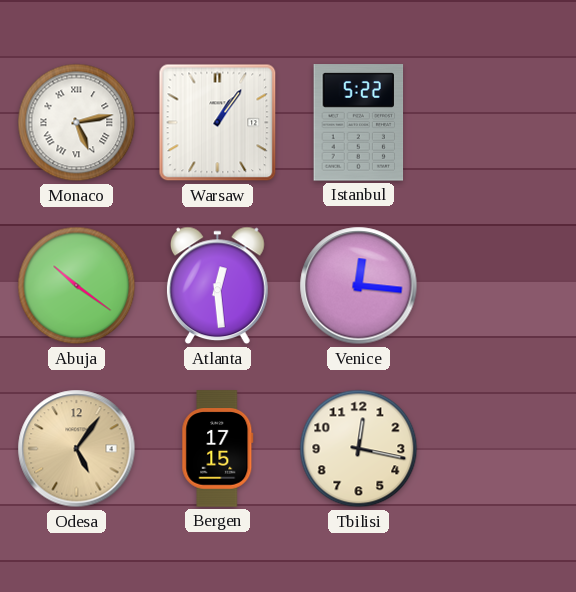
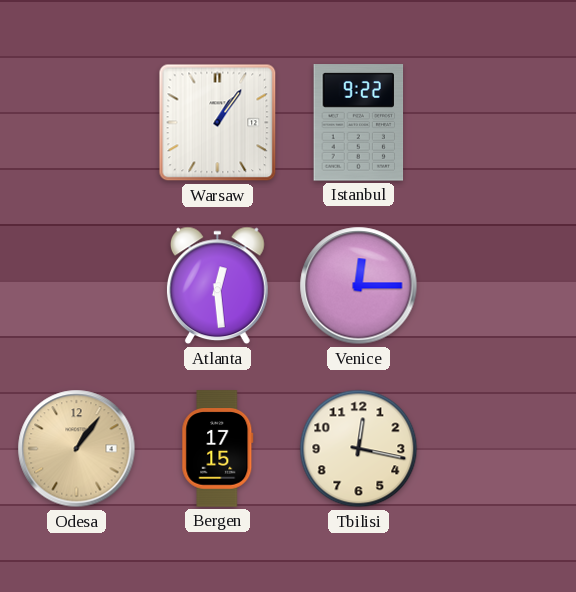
Monaco: 5:13 -> none (77, 123)
Istanbul: 5:22 -> 9:22 (359, 123)
Abuja: 10:21 -> none (77, 286)
Venice: 12:16 -> 12:15 (359, 286)
Odesa: 5:06 -> 1:06 (77, 449)
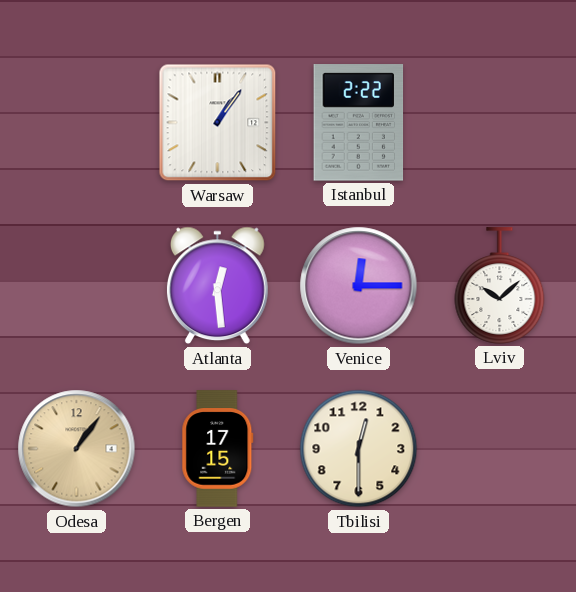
Istanbul: 9:22 -> 2:22 (359, 123)
Lviv: none -> 10:08 (500, 286)
Tbilisi: 12:17 -> 12:30 (359, 449)
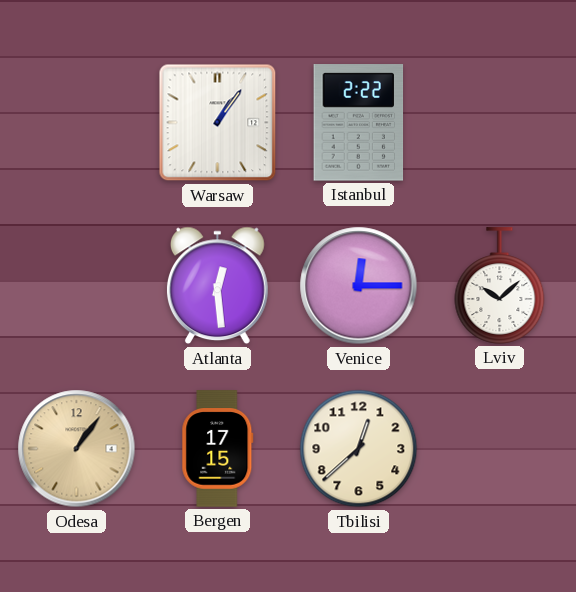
Tbilisi: 12:30 -> 12:38 (359, 449)
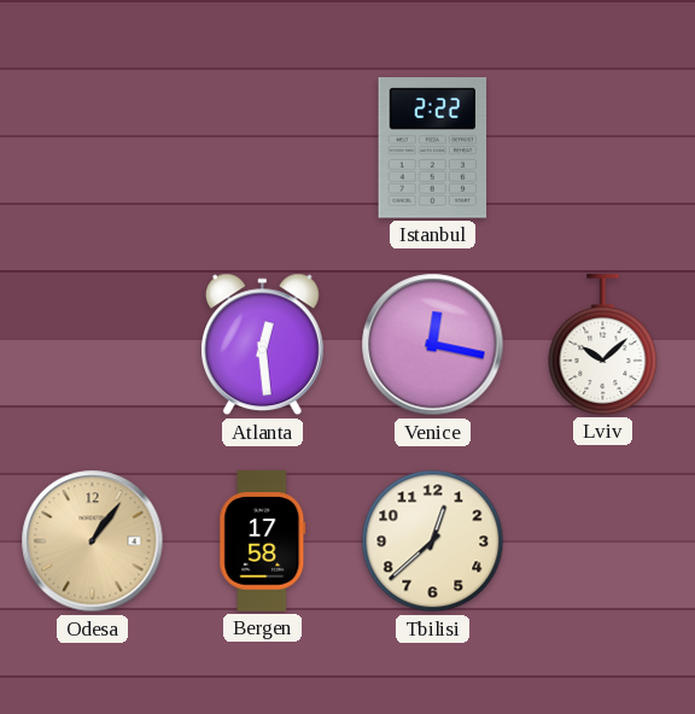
Warsaw: 1:06 -> none (218, 123)
Venice: 12:15 -> 12:17 (433, 345)
Bergen: 17:15 -> 17:58 (263, 542)
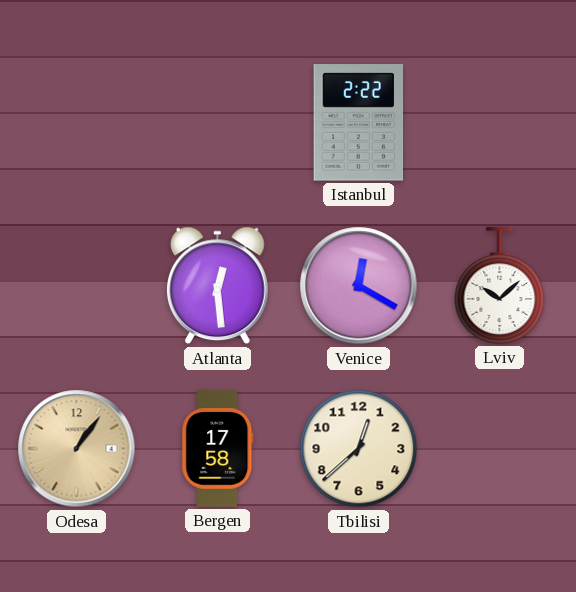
Venice: 12:17 -> 12:20 (359, 286)
